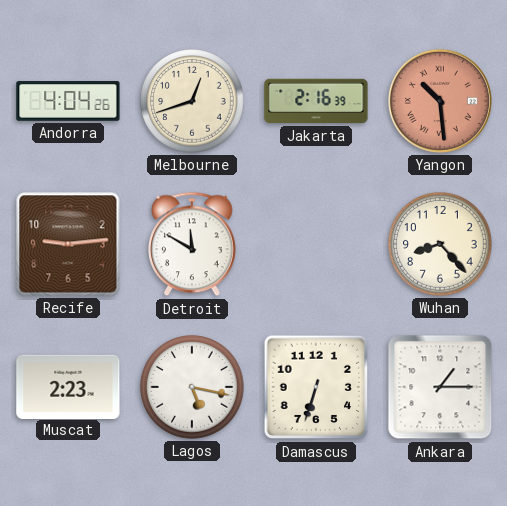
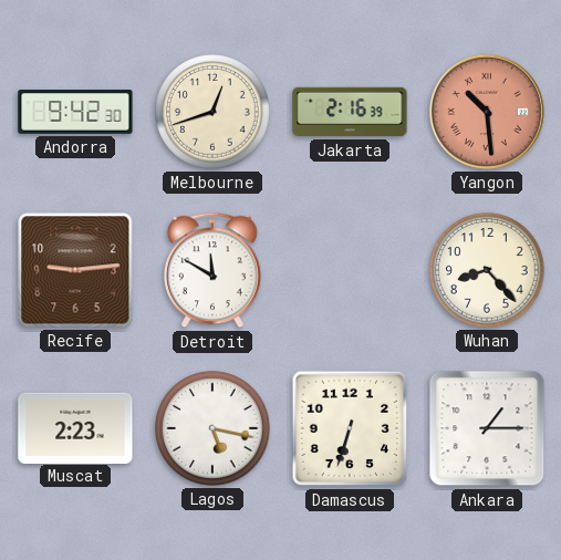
Andorra: 4:04 -> 9:42 (75, 112)
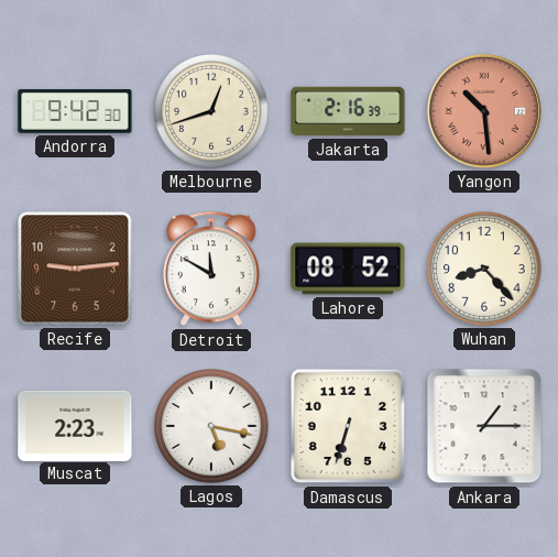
Lahore: none -> 08:52 (348, 269)
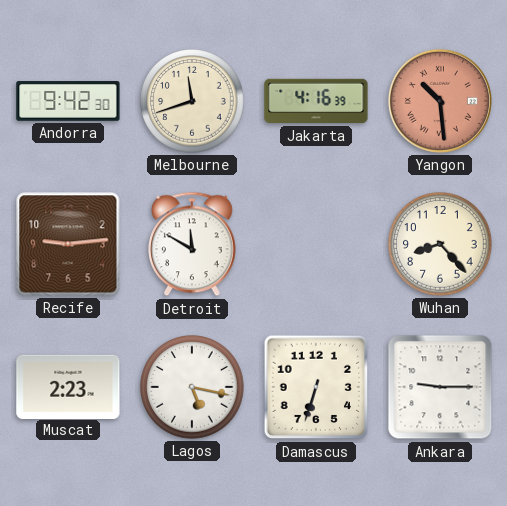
Melbourne: 12:42 -> 11:42 (192, 101)
Jakarta: 2:16 -> 4:16 (316, 101)
Lahore: 08:52 -> none (348, 269)
Ankara: 1:15 -> 9:15 (440, 387)
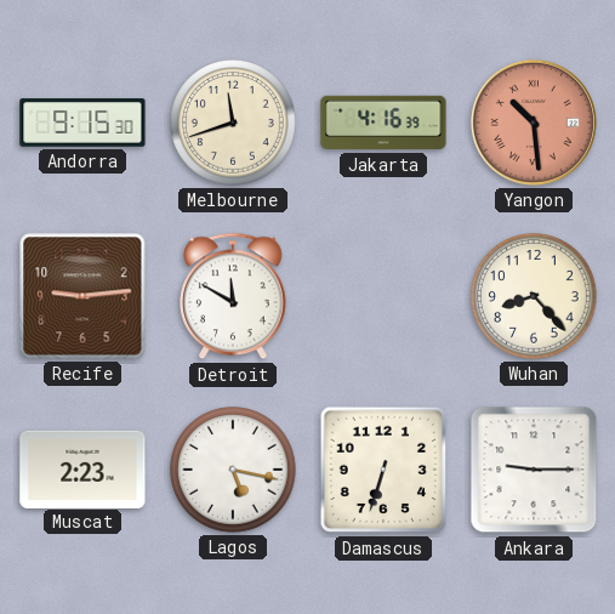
Andorra: 9:42 -> 9:15 (82, 123)
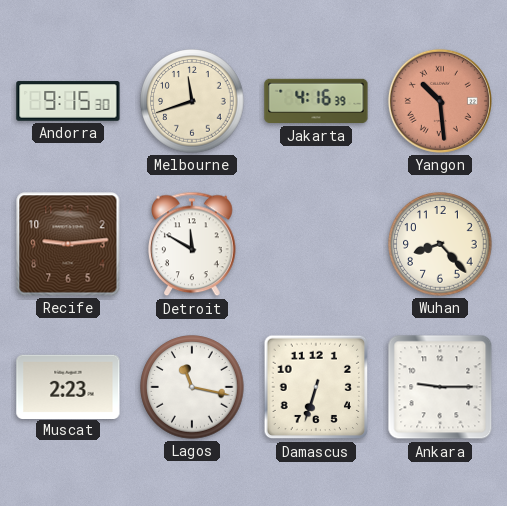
Lagos: 5:17 -> 11:17 (192, 387)
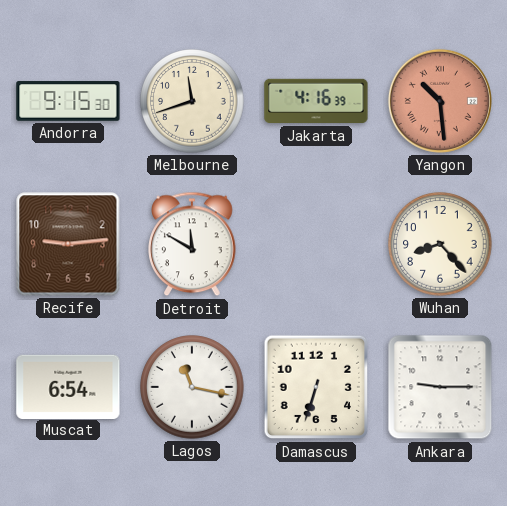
Muscat: 2:23 -> 6:54 (68, 386)
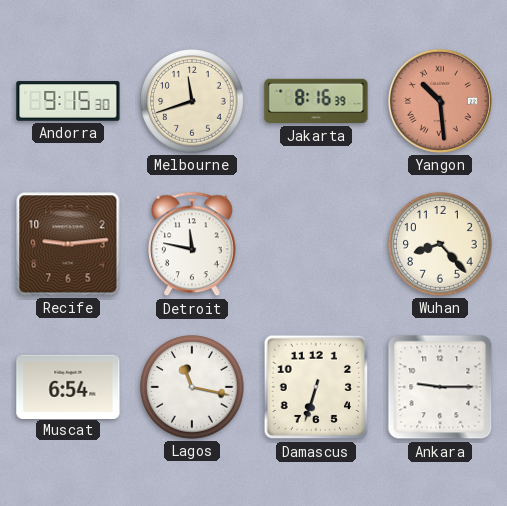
Jakarta: 4:16 -> 8:16 (316, 101)
Detroit: 11:50 -> 11:47 (192, 244)
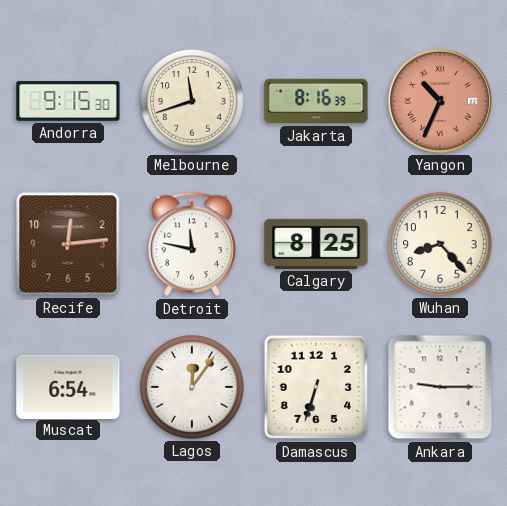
Yangon: 10:29 -> 10:34 (440, 101)
Recife: 9:14 -> 12:14 (68, 244)
Calgary: none -> 8:25 (316, 244)
Lagos: 11:17 -> 12:06 (192, 387)
